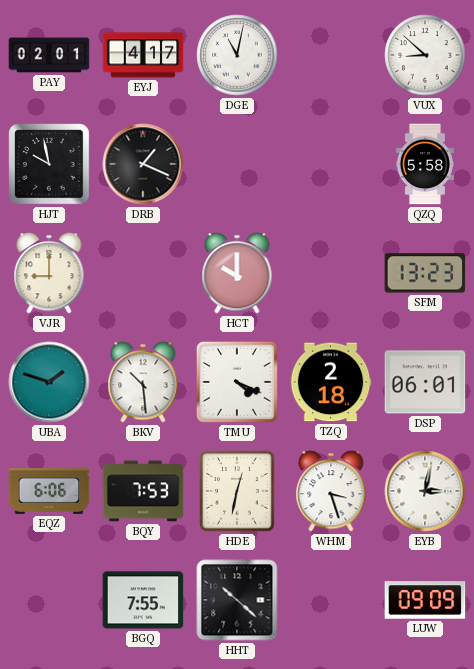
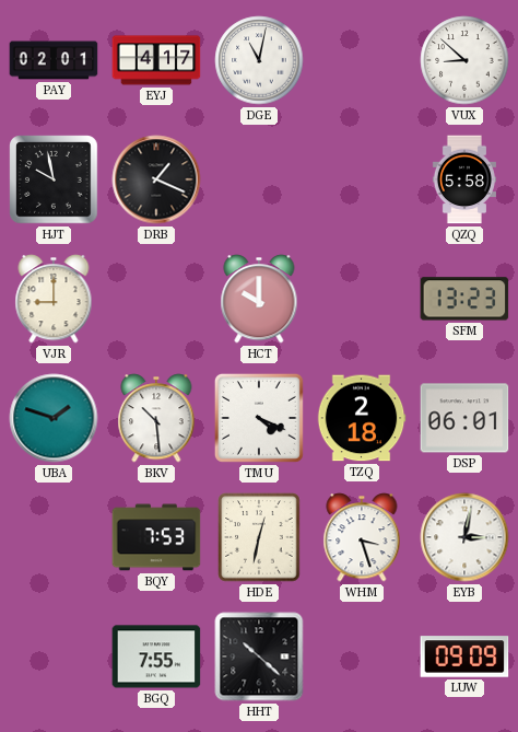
EQZ: 6:06 -> none (49, 492)
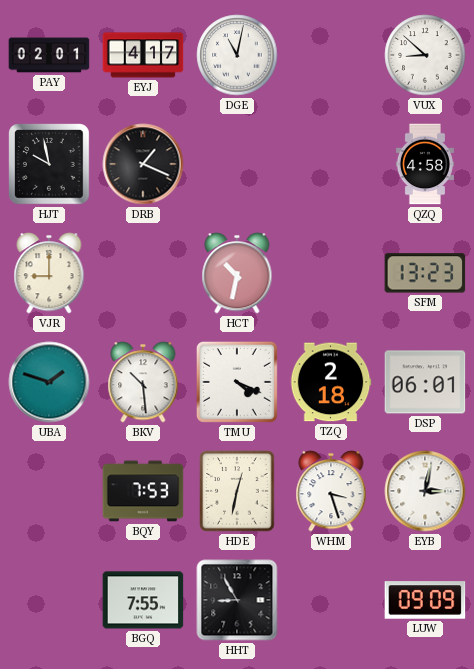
QZQ: 5:58 -> 4:58 (425, 164)
HCT: 10:00 -> 10:32 (237, 273)
HHT: 10:22 -> 8:55 (237, 600)
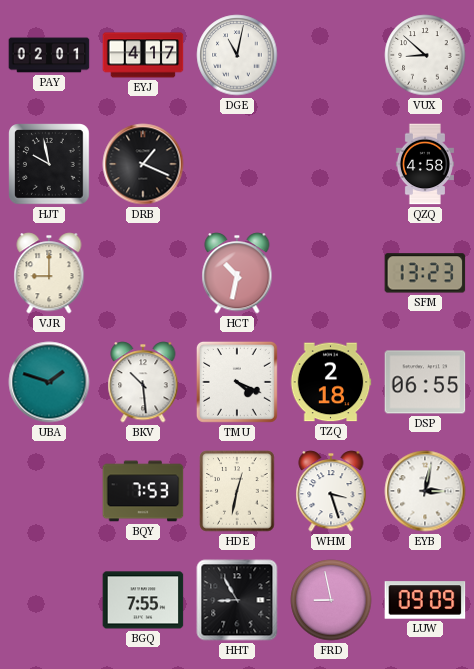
DSP: 06:01 -> 06:55 (425, 382)
FRD: none -> 8:58 (331, 600)
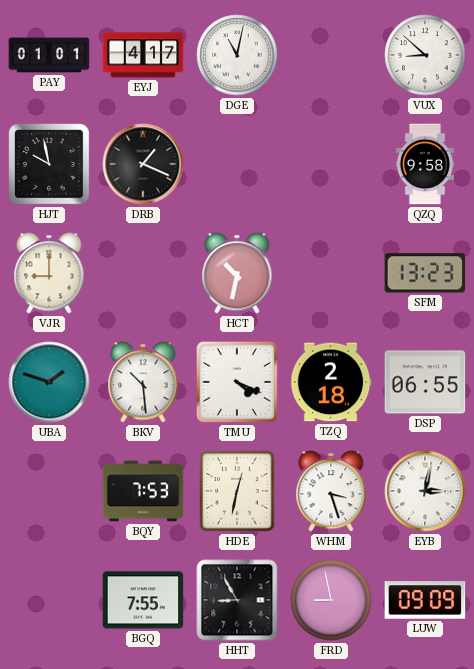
PAY: 02:01 -> 01:01 (49, 55)
QZQ: 4:58 -> 9:58 (425, 164)
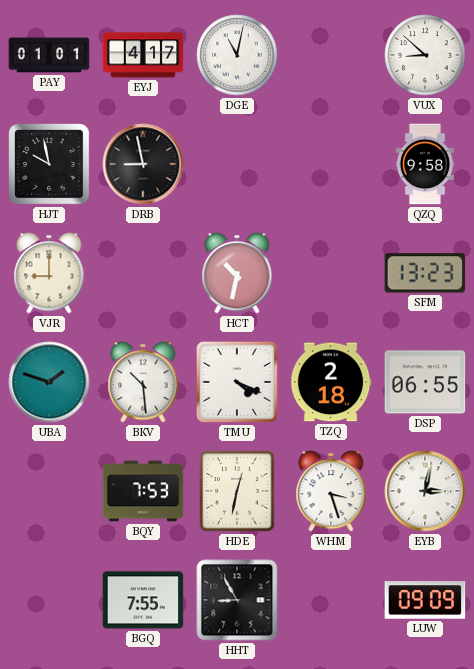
DRB: 1:19 -> 8:58 (143, 164)
FRD: 8:58 -> none (331, 600)
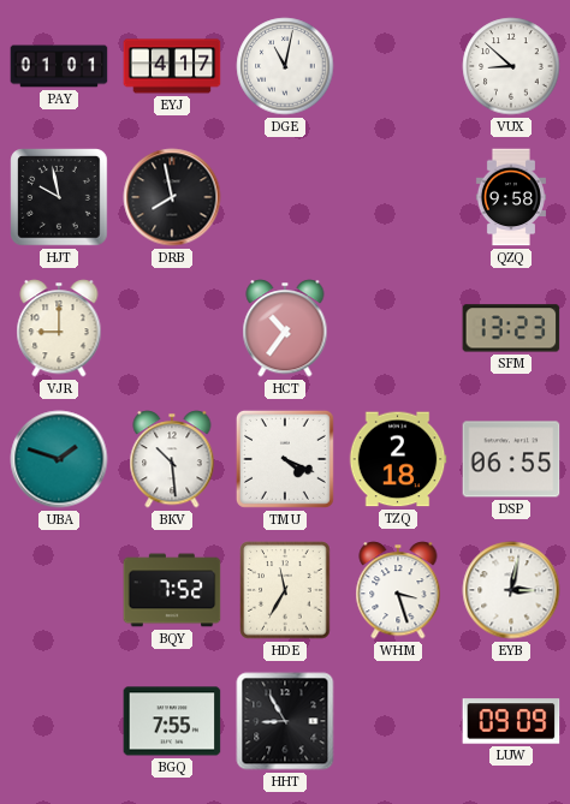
DRB: 8:58 -> 7:58 (172, 197)
HCT: 10:32 -> 10:36 (285, 328)
BQY: 7:53 -> 7:52 (172, 590)
HDE: 12:32 -> 11:35 (285, 590)
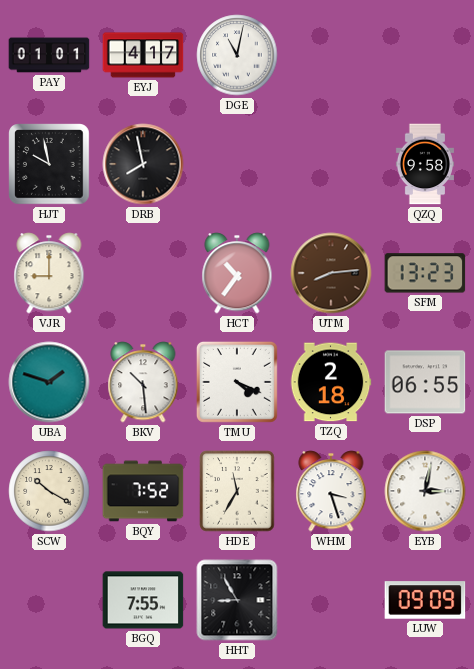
VUX: 8:52 -> none (511, 66)
UTM: none -> 8:14 (331, 273)
SCW: none -> 10:20 (49, 491)
